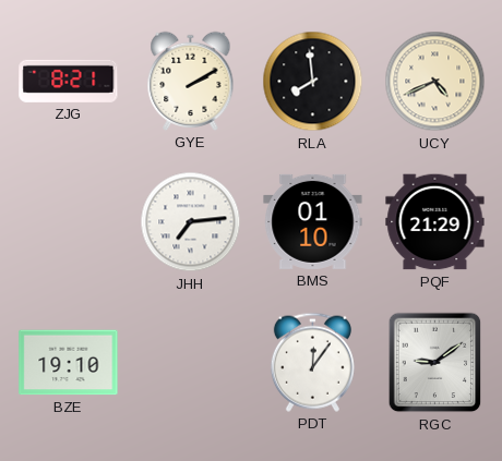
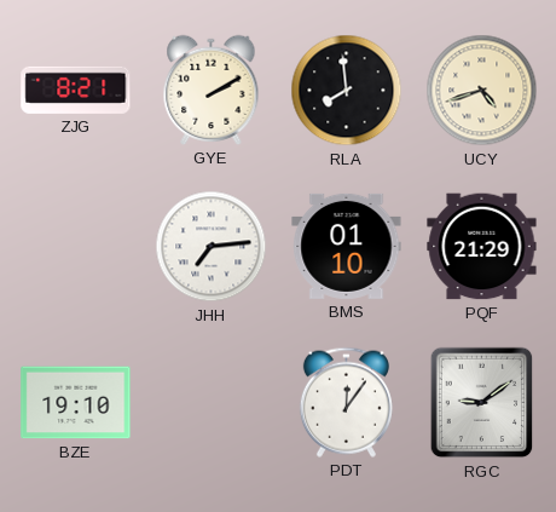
UCY: 4:41 -> 4:42 (482, 91)
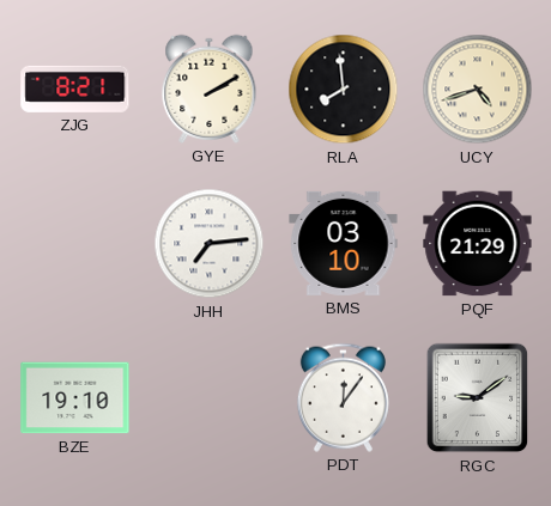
BMS: 01:10 -> 03:10 (344, 243)
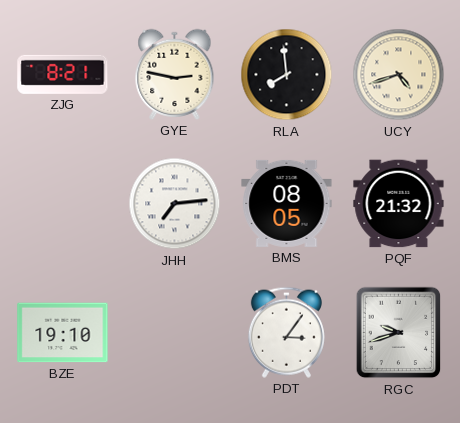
GYE: 2:10 -> 2:47 (175, 74)
BMS: 03:10 -> 08:05 (287, 203)
PQF: 21:29 -> 21:32 (399, 204)
PDT: 12:06 -> 3:06 (286, 332)
RGC: 9:09 -> 9:42 (399, 333)
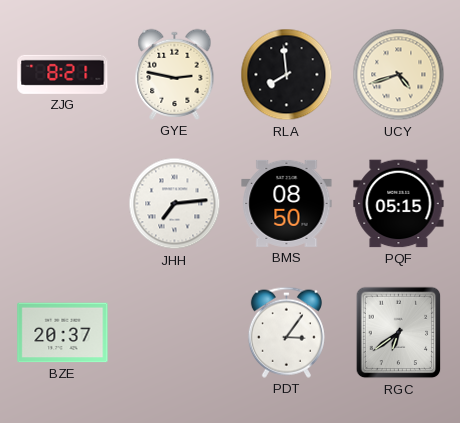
BMS: 08:05 -> 08:50 (287, 203)
PQF: 21:32 -> 05:15 (399, 204)
BZE: 19:10 -> 20:37 (63, 333)
RGC: 9:42 -> 6:39 (399, 333)
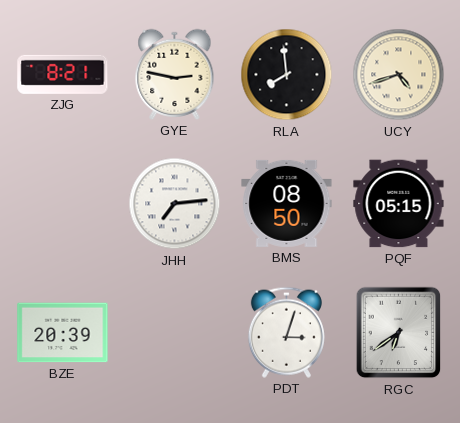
BZE: 20:37 -> 20:39 (63, 333)
PDT: 3:06 -> 3:03 (286, 332)
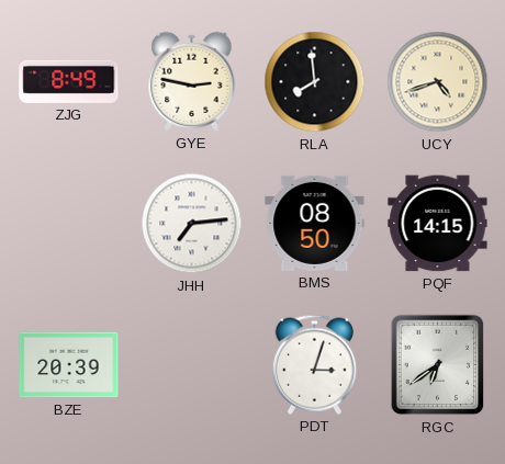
ZJG: 8:21 -> 8:49 (69, 81)
PQF: 05:15 -> 14:15 (438, 224)
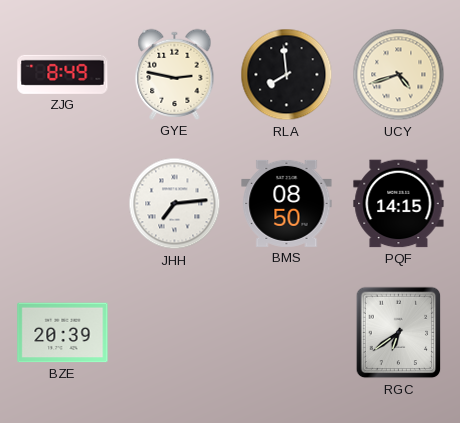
PDT: 3:03 -> none (314, 364)
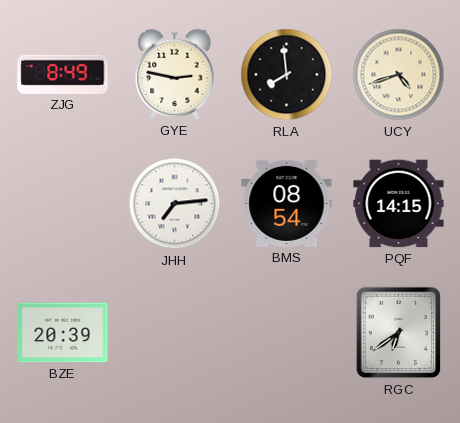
BMS: 08:50 -> 08:54 (287, 203)
